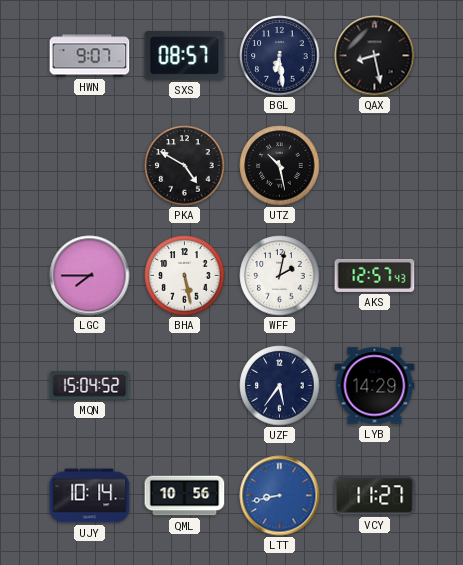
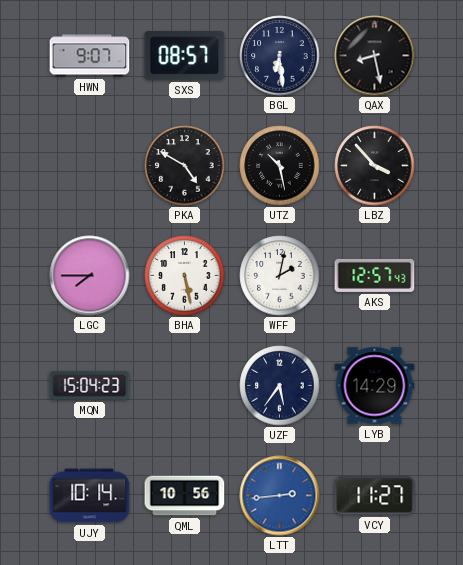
LBZ: none -> 3:53 (375, 166)
MQN: 15:04:52 -> 15:04:23 (90, 386)
LTT: 8:43 -> 2:44 (280, 496)
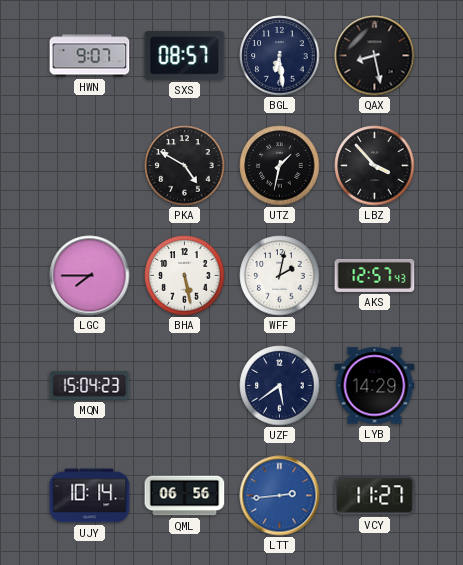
UTZ: 10:28 -> 1:32 (280, 166)
UZF: 5:36 -> 5:39 (280, 386)
QML: 10:56 -> 06:56 (185, 496)
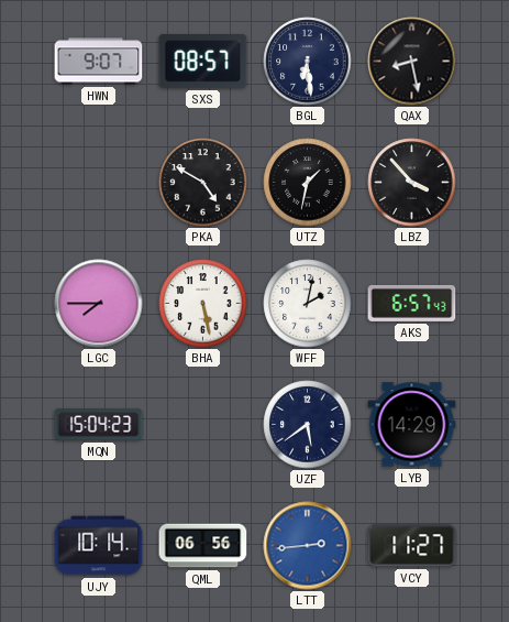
AKS: 12:57 -> 6:57 (412, 303)
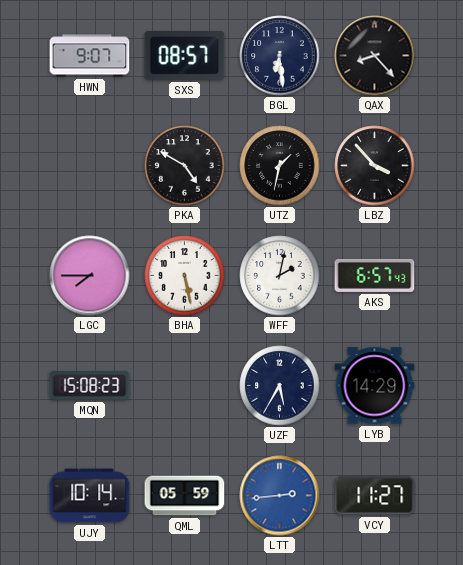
QAX: 8:28 -> 8:23 (375, 56)
MQN: 15:04 -> 15:08 (90, 386)
UZF: 5:39 -> 5:35 (280, 386)
QML: 06:56 -> 05:59 (185, 496)
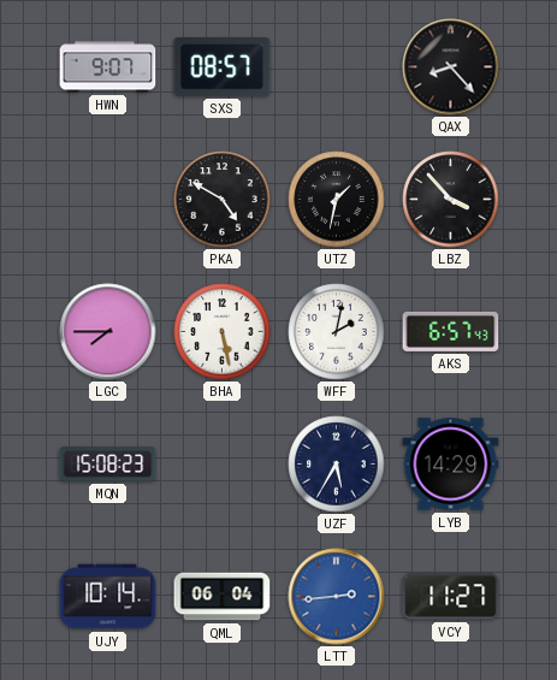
BGL: 6:29 -> none (280, 56)
QML: 05:59 -> 06:04 (223, 597)
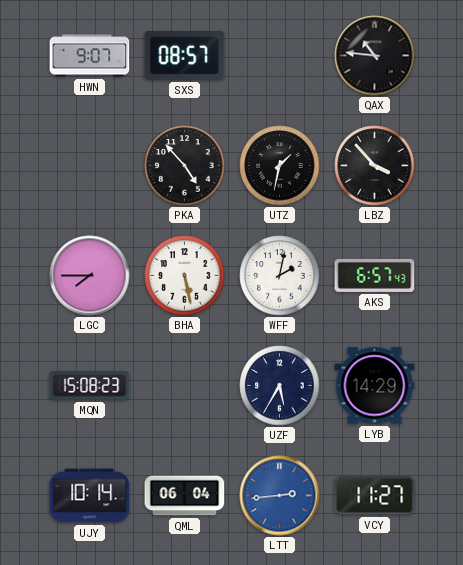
QAX: 8:23 -> 10:46 (375, 56)
PKA: 4:50 -> 4:53 (185, 166)
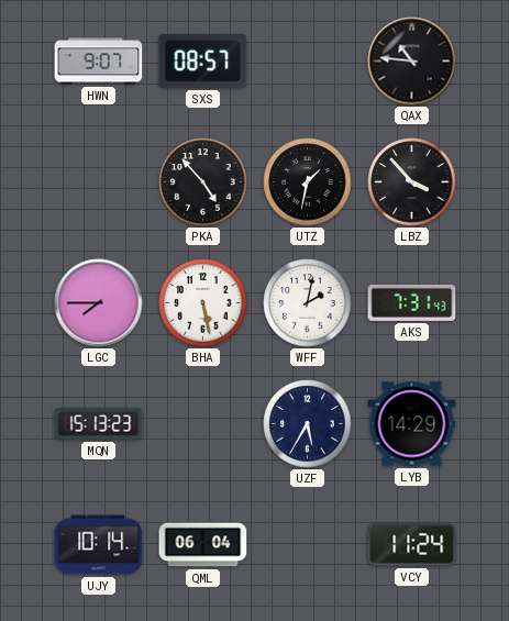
AKS: 6:57 -> 7:31 (412, 302)
MQN: 15:08 -> 15:13 (99, 424)
LTT: 2:44 -> none (280, 496)
VCY: 11:27 -> 11:24 (412, 545)
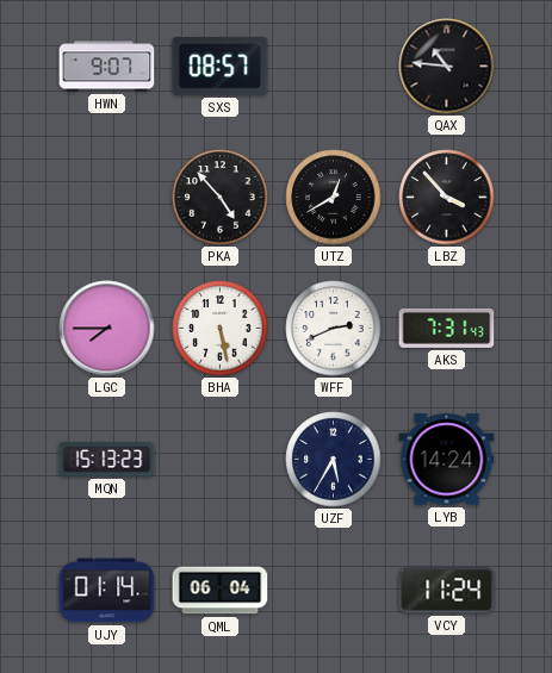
UTZ: 1:32 -> 12:40 (334, 198)
WFF: 2:02 -> 2:41 (334, 329)
LYB: 14:29 -> 14:24 (447, 460)
UJY: 10:14 -> 01:14 (107, 591)
